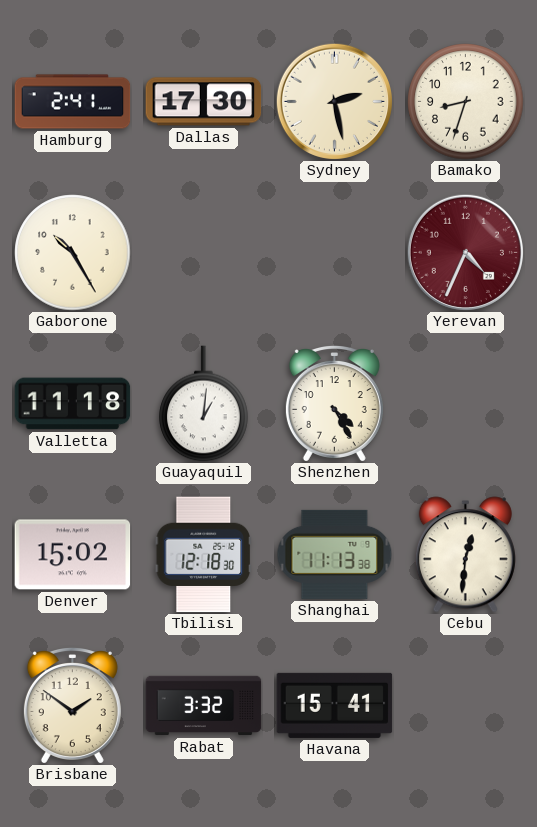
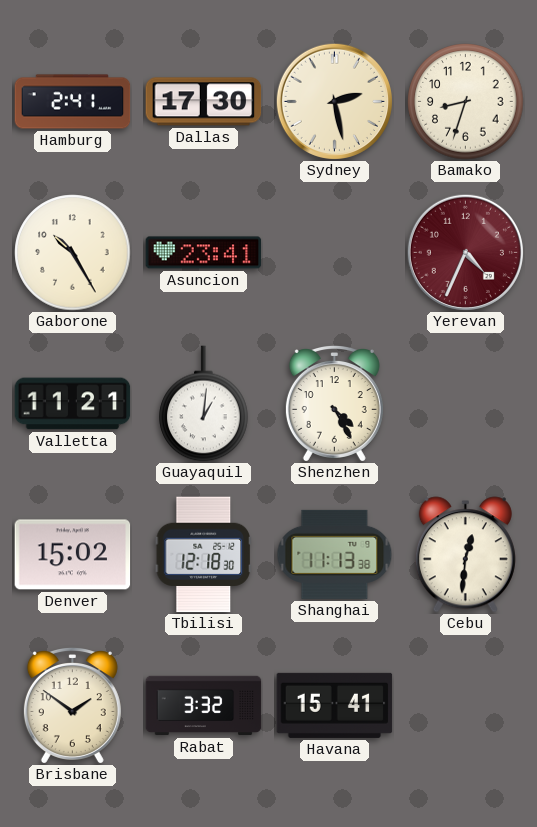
Asuncion: none -> 23:41 (204, 253)
Valletta: 11:18 -> 11:21 (73, 404)
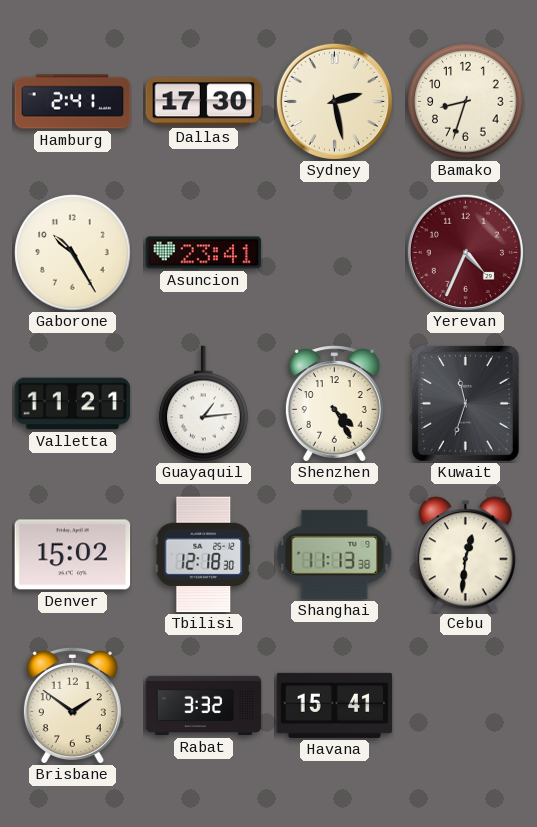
Guayaquil: 1:01 -> 1:14 (204, 404)
Kuwait: none -> 11:33 (465, 403)
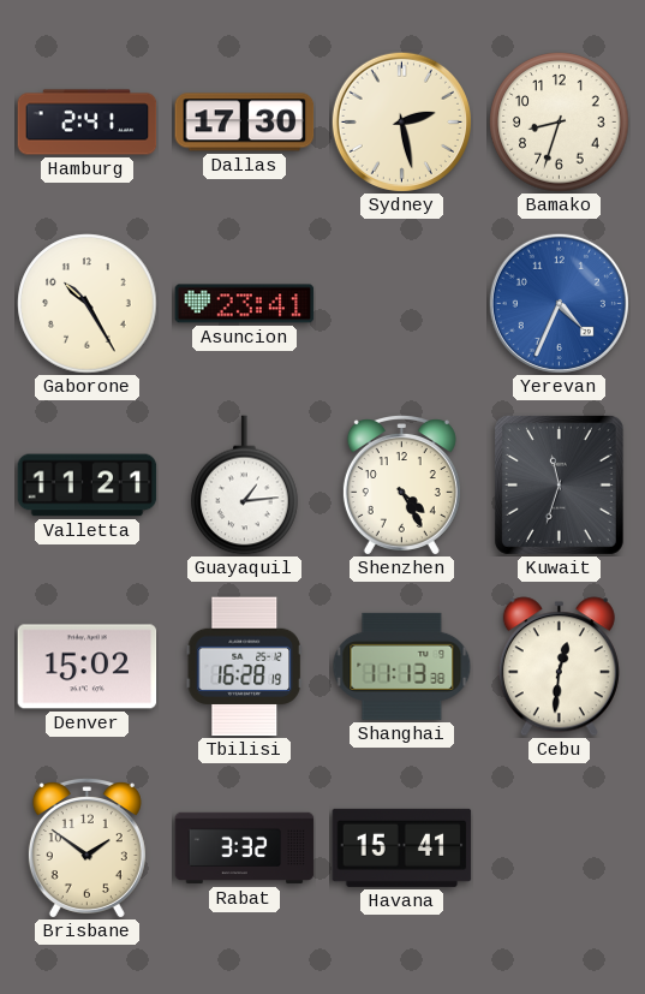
Yerevan dial: burgundy -> blue (559, 303)
Tbilisi: 12:18 -> 16:28 (244, 667)
